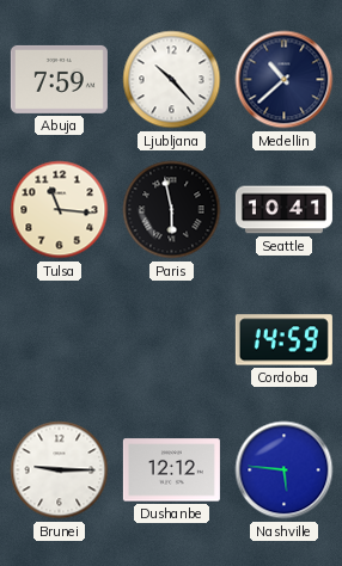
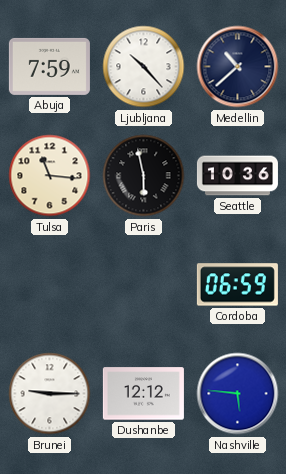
Seattle: 10:41 -> 10:36 (237, 176)
Cordoba: 14:59 -> 06:59 (237, 285)
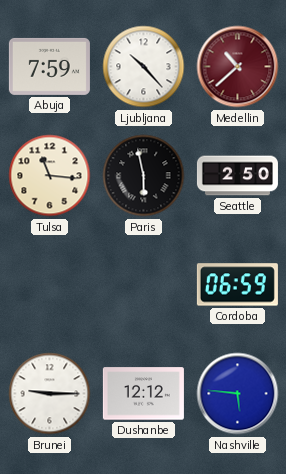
Medellin dial: navy -> burgundy (238, 67)
Seattle: 10:36 -> 2:50 (237, 176)
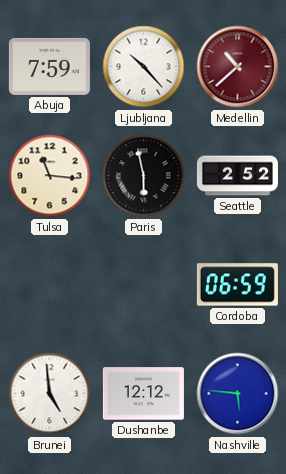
Seattle: 2:50 -> 2:52 (237, 176)
Brunei: 9:15 -> 4:59 (50, 394)
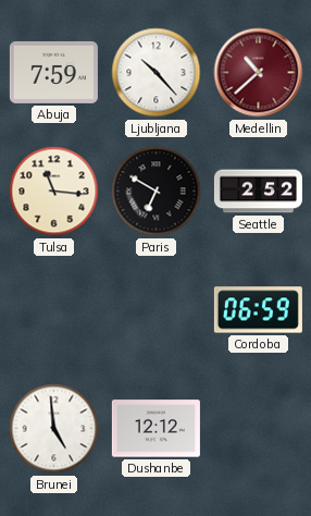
Paris: 5:58 -> 6:50 (157, 192)
Nashville: 5:46 -> none (238, 394)
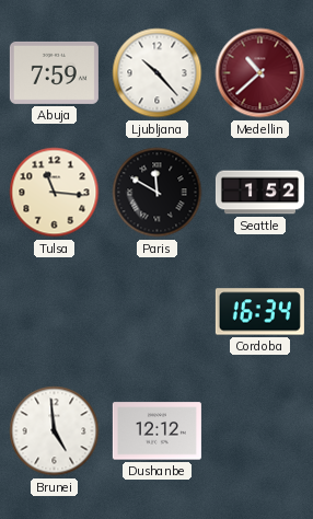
Paris: 6:50 -> 11:50 (158, 193)
Seattle: 2:52 -> 1:52 (259, 193)
Cordoba: 06:59 -> 16:34 (259, 312)
